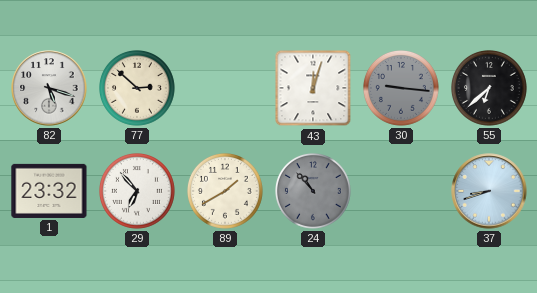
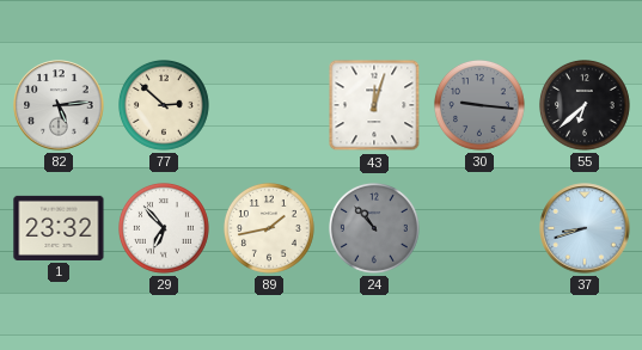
82: 5:18 -> 5:14 (59, 105)
89: 1:40 -> 1:43 (270, 229)
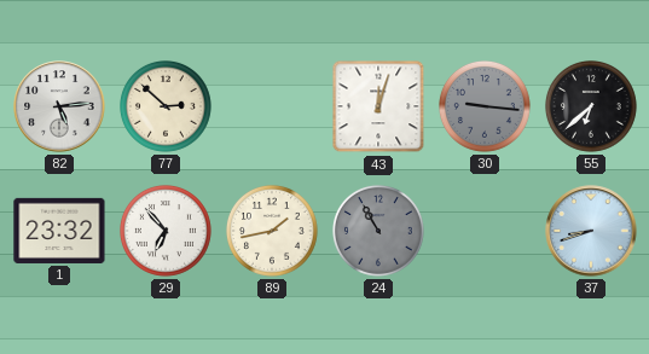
24: 10:53 -> 10:55 (379, 232)
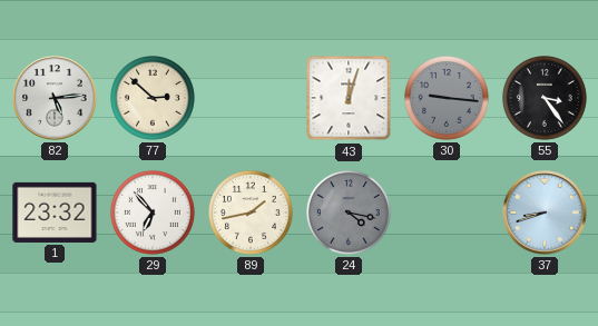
55: 6:38 -> 3:24 (546, 99)
24: 10:55 -> 4:17 (350, 214)
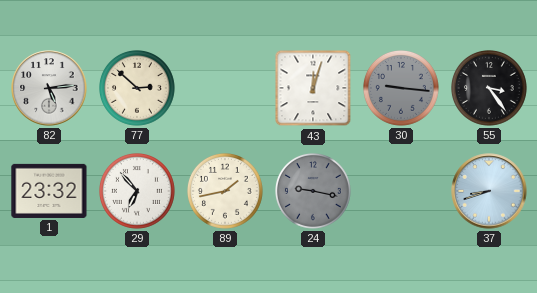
24: 4:17 -> 9:17 (314, 192)
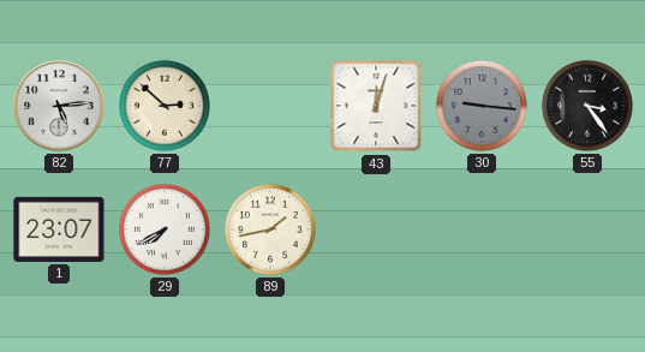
1: 23:32 -> 23:07 (59, 229)
29: 6:53 -> 7:40 (166, 231)
24: 9:17 -> none (314, 192)
37: 8:42 -> none (489, 191)
